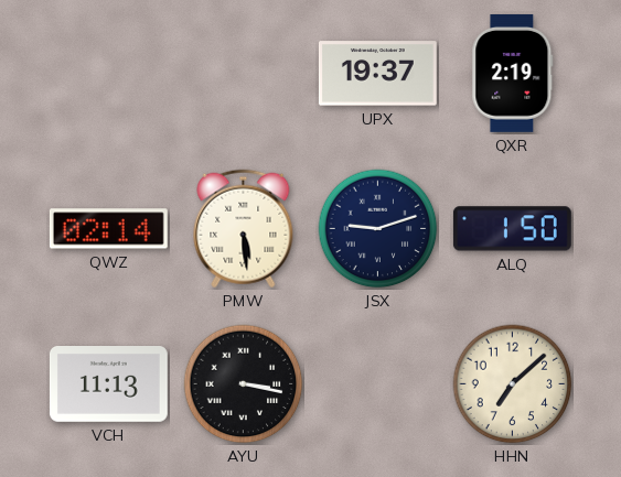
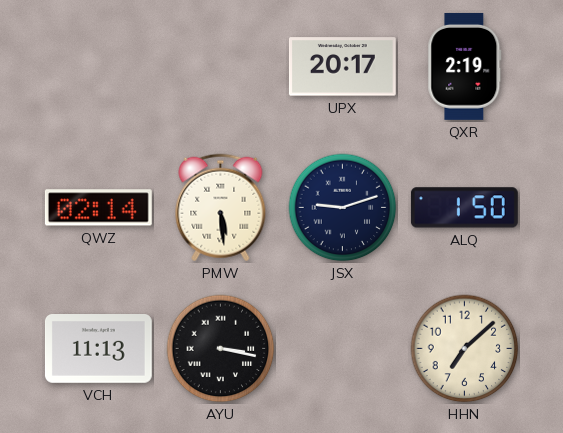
UPX: 19:37 -> 20:17 (342, 67)
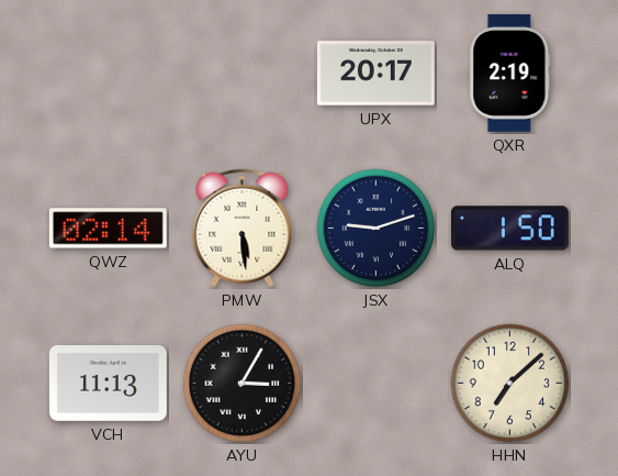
AYU: 3:17 -> 3:05 (243, 384)
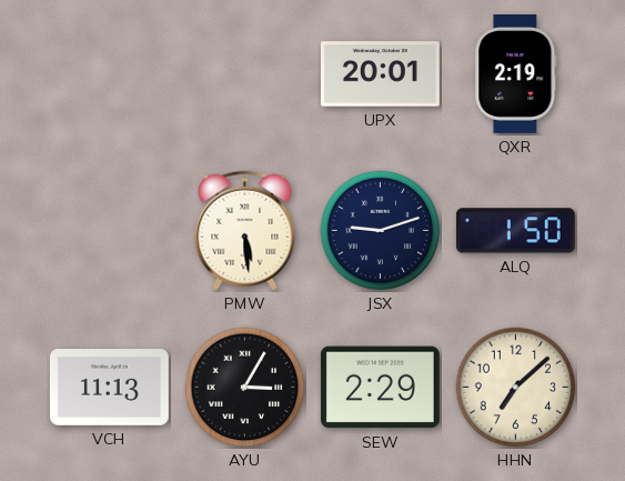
UPX: 20:17 -> 20:01 (380, 74)
QWZ: 02:14 -> none (108, 229)
SEW: none -> 2:29 (380, 388)
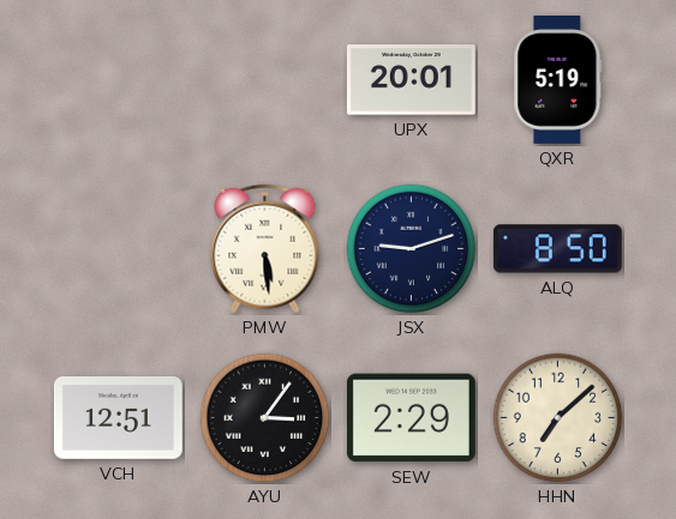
QXR: 2:19 -> 5:19 (558, 79)
ALQ: 1:50 -> 8:50 (557, 249)
VCH: 11:13 -> 12:51 (118, 418)
AYU: 3:05 -> 3:06 (265, 418)
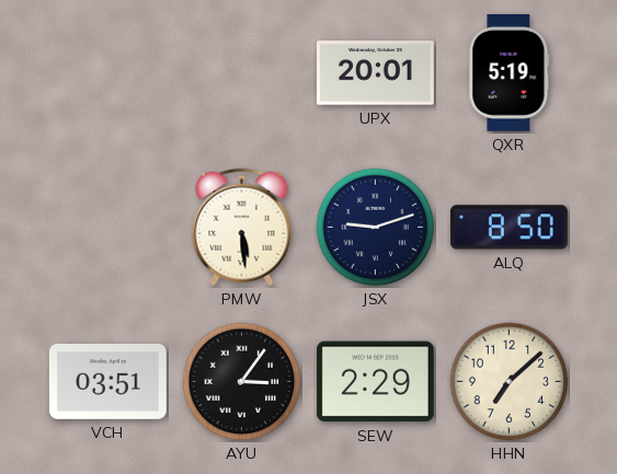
VCH: 12:51 -> 03:51 (107, 382)
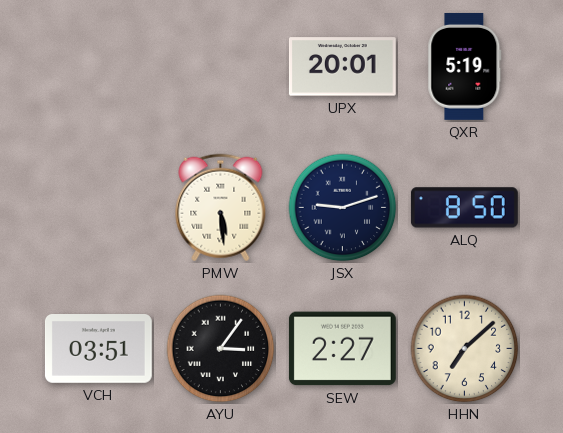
SEW: 2:29 -> 2:27 (342, 349)
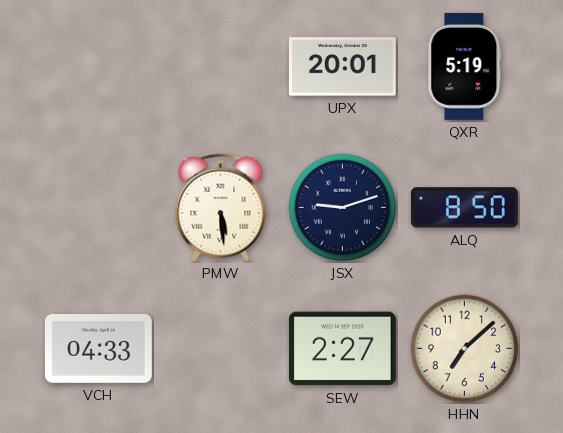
VCH: 03:51 -> 04:33 (98, 349)
AYU: 3:06 -> none (221, 349)
